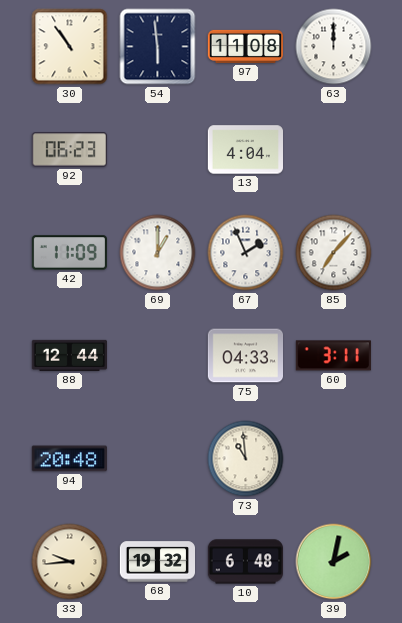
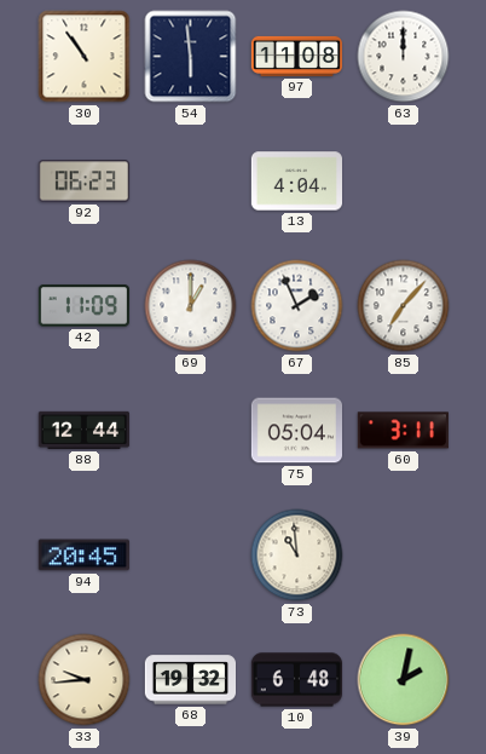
75: 04:33 -> 05:04 (296, 431)
94: 20:48 -> 20:45 (83, 556)
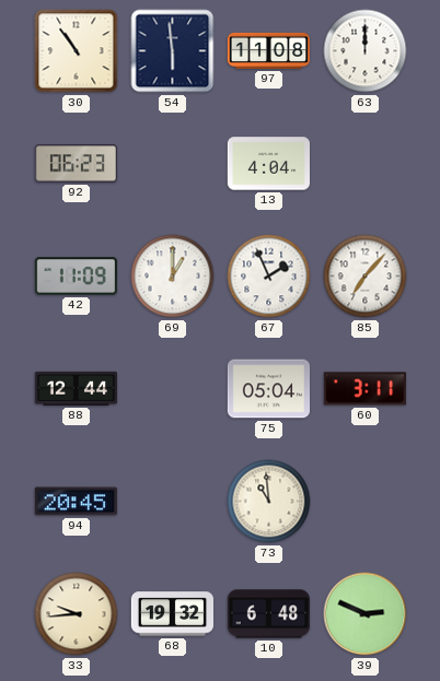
39: 2:02 -> 2:49 (366, 614)
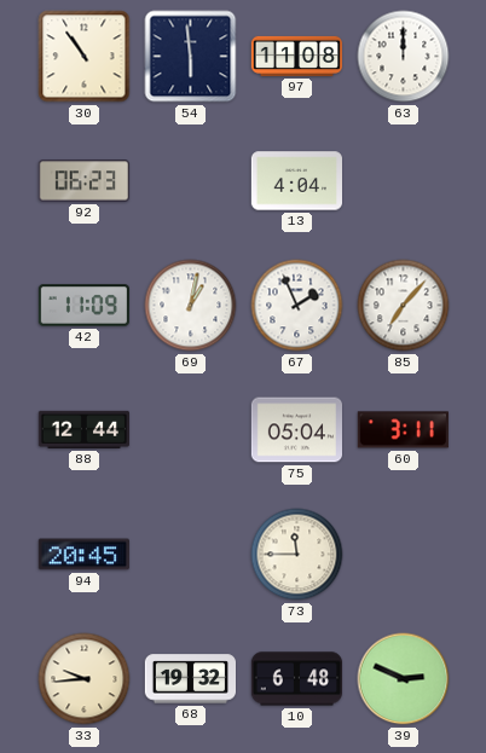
69: 1:00 -> 1:02 (191, 306)
73: 10:59 -> 11:45 (297, 555)
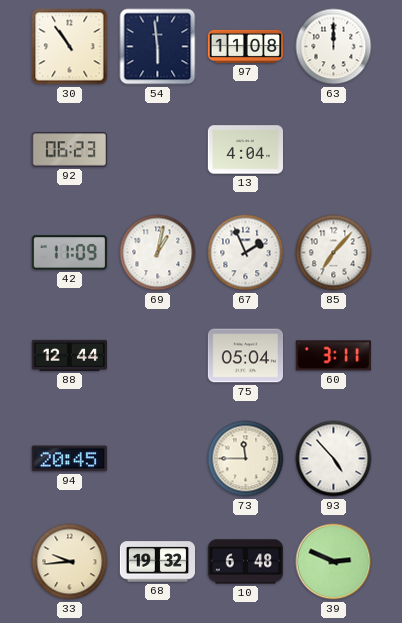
93: none -> 4:53 (334, 459)
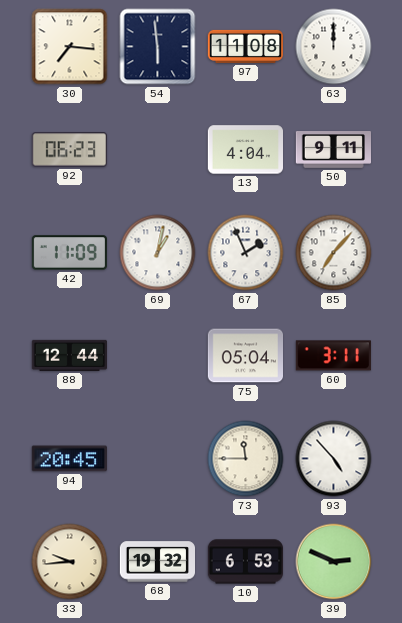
30: 10:54 -> 7:16 (70, 47)
50: none -> 9:11 (333, 150)
10: 6:48 -> 6:53 (245, 562)
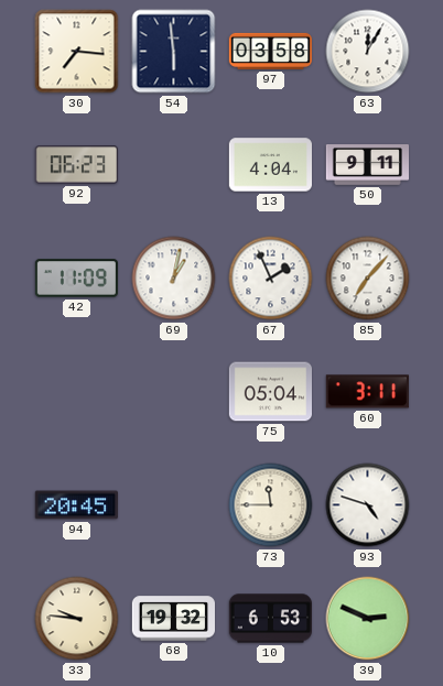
97: 11:08 -> 03:58 (270, 51)
63: 12:00 -> 12:05 (368, 52)
88: 12:44 -> none (69, 355)
93: 4:53 -> 4:48 (368, 505)
33: 9:44 -> 9:46 (77, 619)
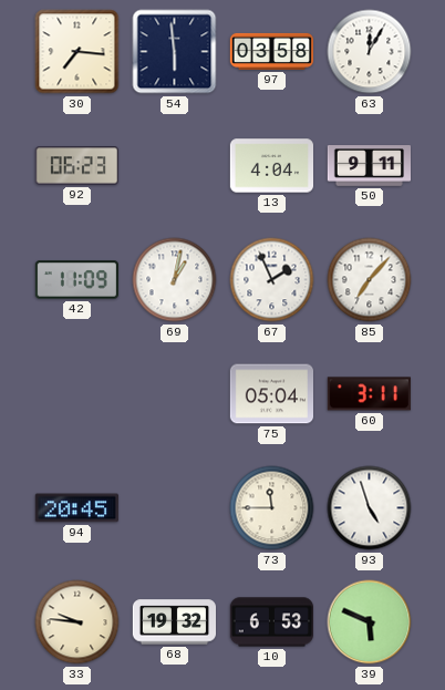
93: 4:48 -> 4:57 (370, 508)
39: 2:49 -> 5:49 (370, 622)
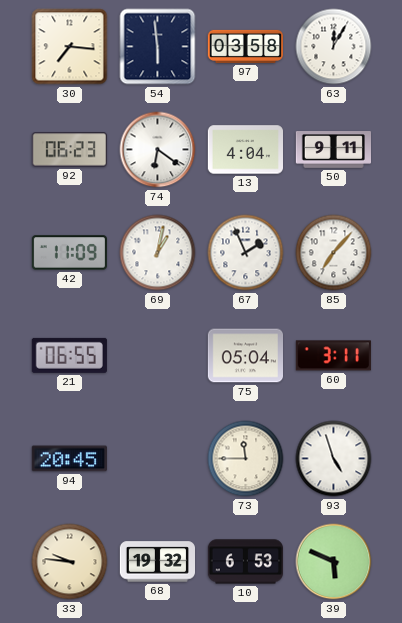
74: none -> 6:21 (158, 150)
21: none -> 06:55 (69, 355)
